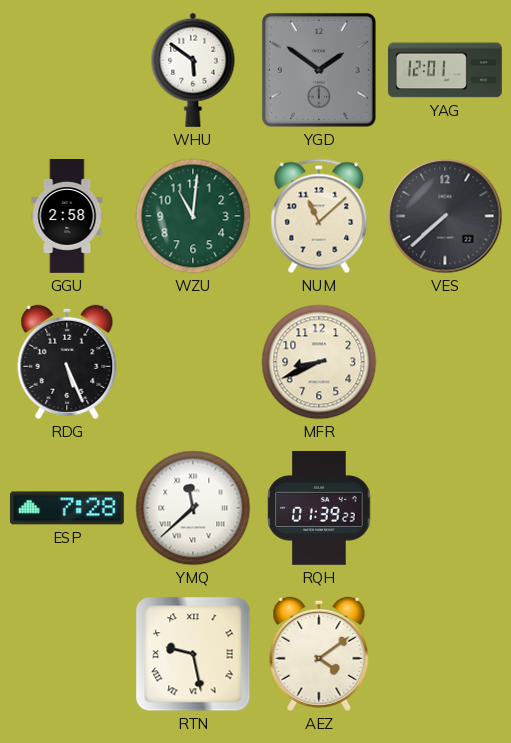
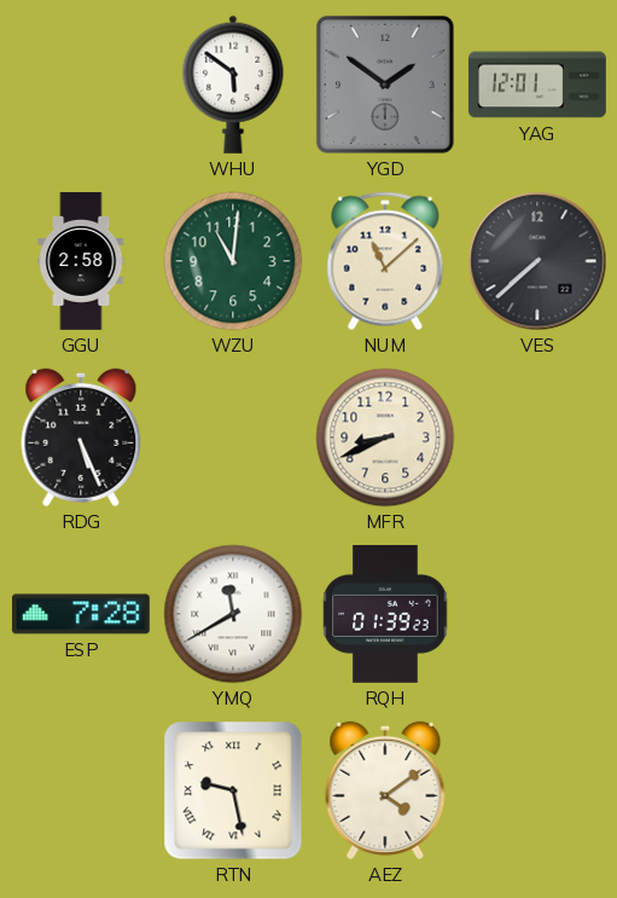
YMQ: 11:38 -> 11:40 (233, 614)
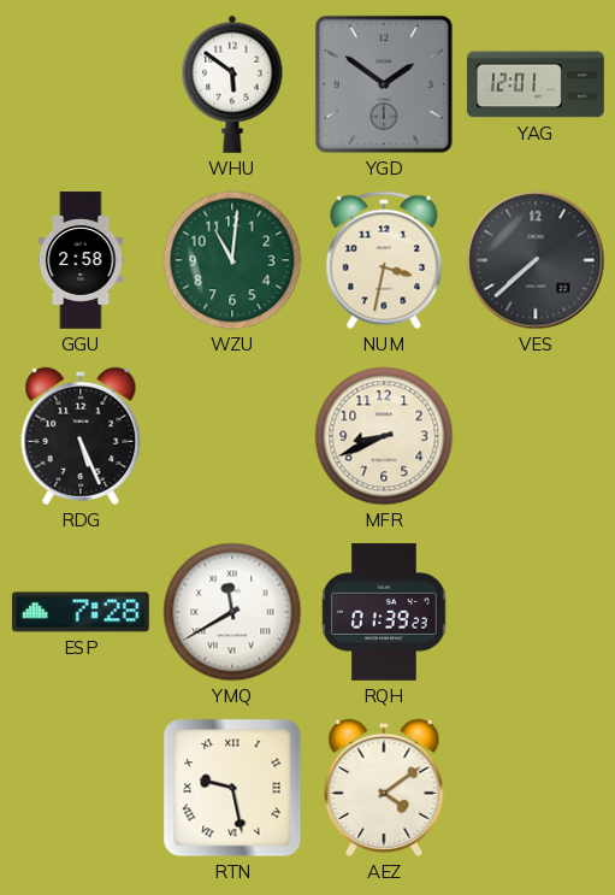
NUM: 11:08 -> 3:32 (384, 260)
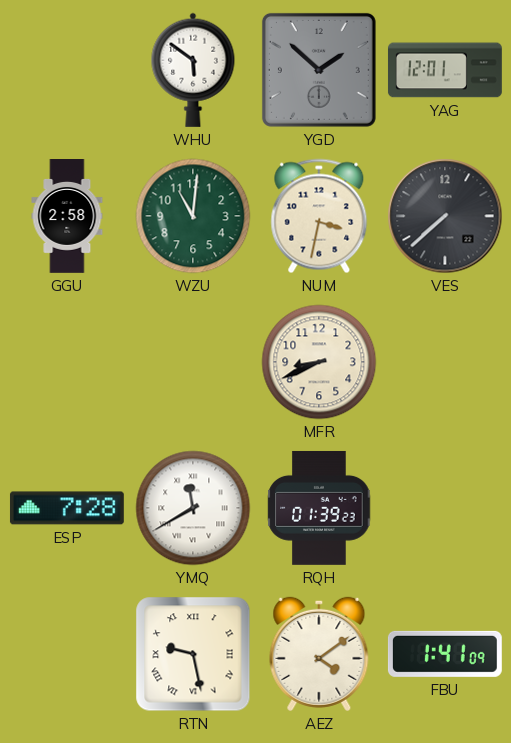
YGD: 1:51 -> 1:52 (319, 70)
RDG: 5:26 -> none (81, 436)
FBU: none -> 1:41 (445, 654)
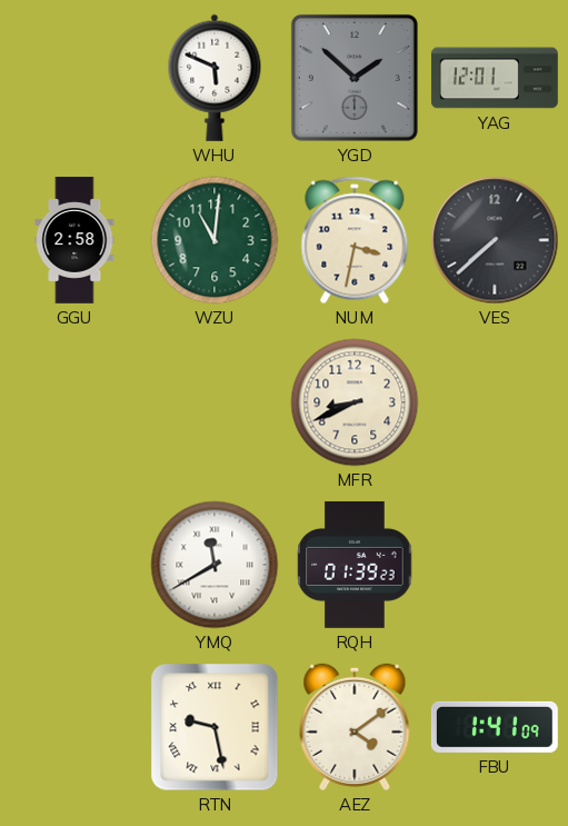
WHU: 5:51 -> 5:49 (215, 78)
ESP: 7:28 -> none (67, 508)
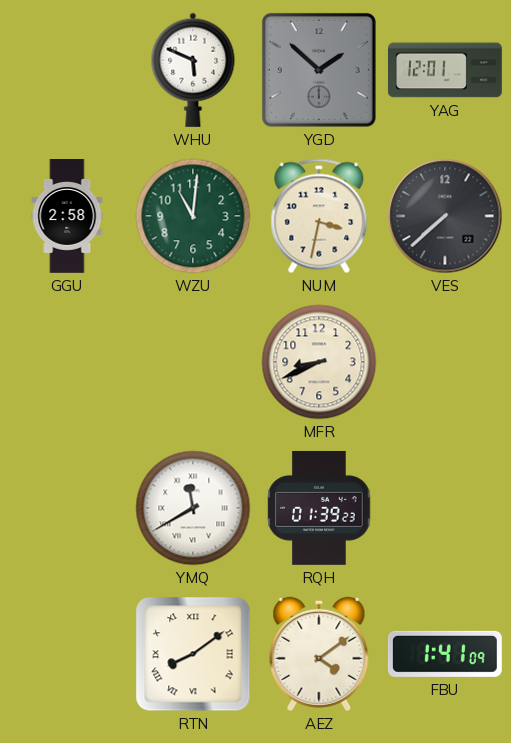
RTN: 9:28 -> 8:09 (193, 654)
